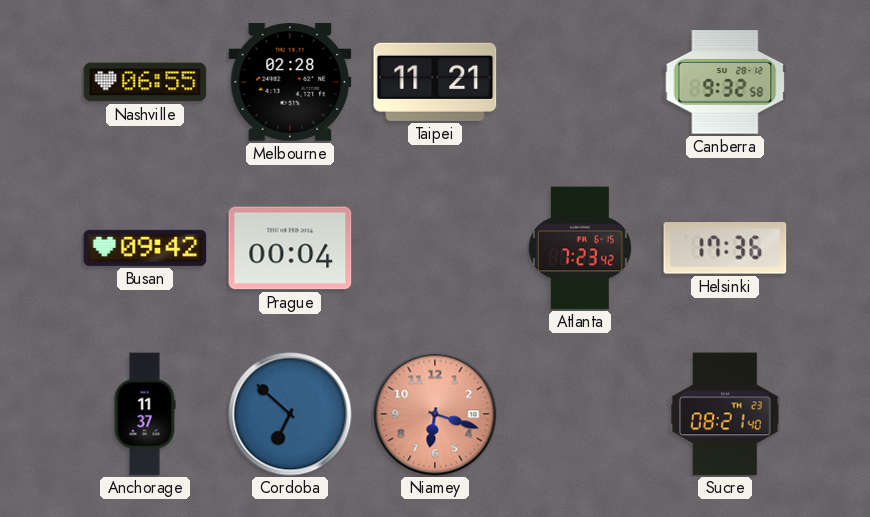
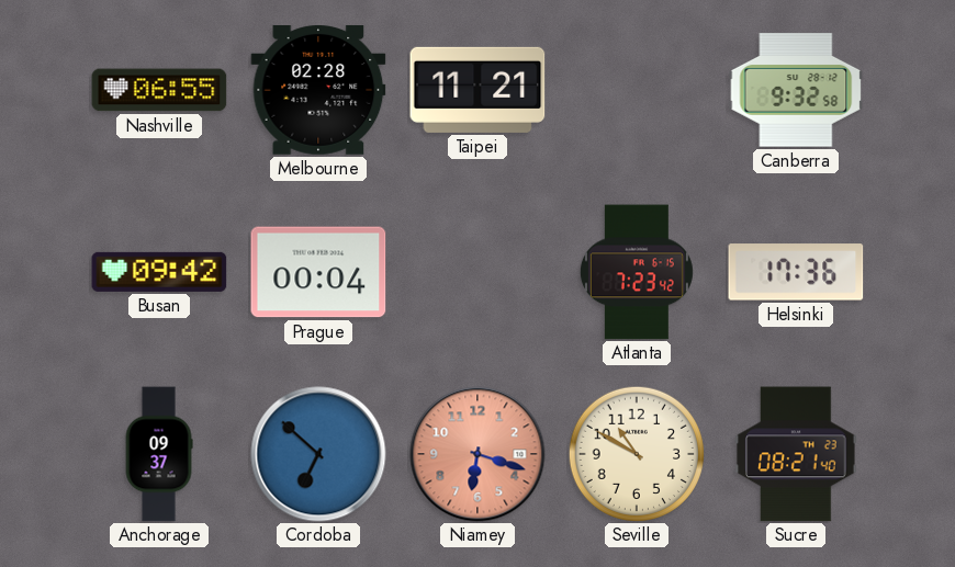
Anchorage: 11:37 -> 09:37 (159, 454)
Seville: none -> 10:50 (636, 453)
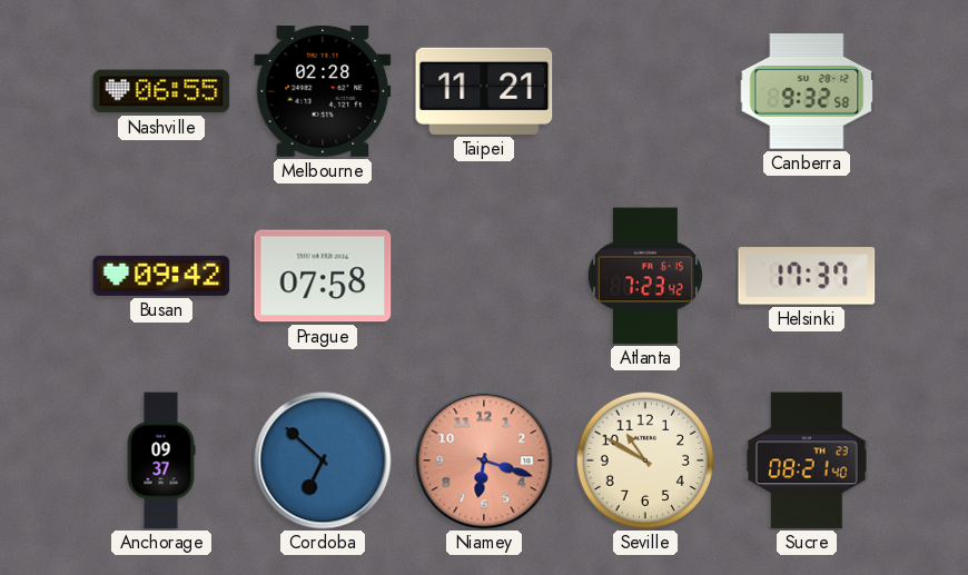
Prague: 00:04 -> 07:58 (323, 276)
Helsinki: 17:36 -> 17:37 (807, 276)
